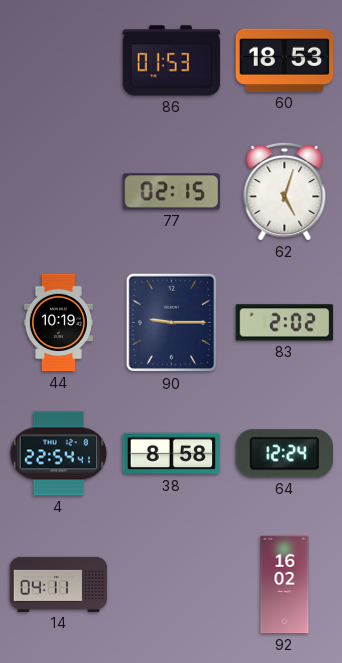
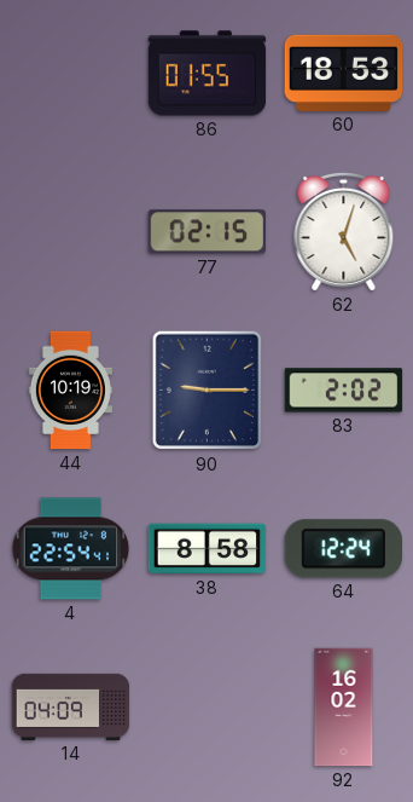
86: 01:53 -> 01:55 (208, 74)
14: 04:11 -> 04:09 (71, 706)
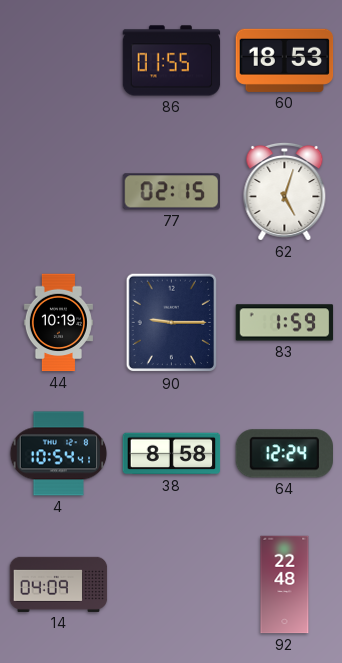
83: 2:02 -> 1:59 (285, 323)
4: 22:54 -> 10:54 (59, 454)
92: 16:02 -> 22:48 (285, 585)
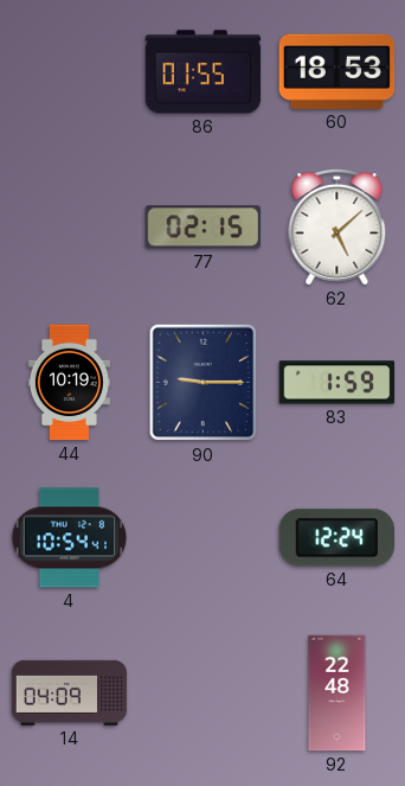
62: 5:03 -> 5:08 (337, 226)
38: 8:58 -> none (172, 454)
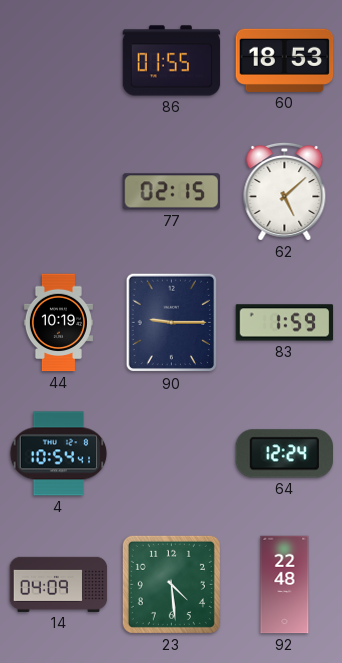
23: none -> 4:29 (171, 584)
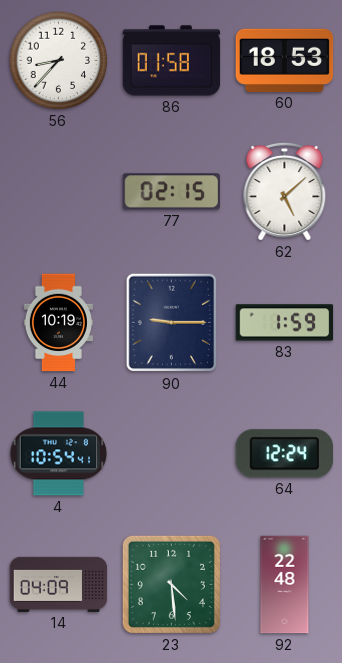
56: none -> 8:37 (59, 61)
86: 01:55 -> 01:58 (172, 61)
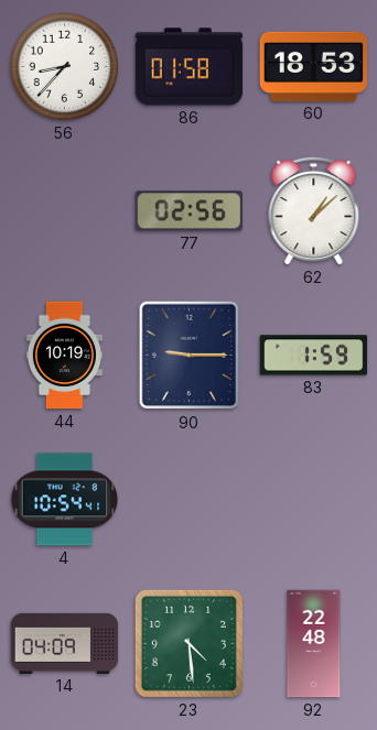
77: 02:15 -> 02:56 (188, 211)
62: 5:08 -> 1:08 (314, 210)
64: 12:24 -> none (284, 454)
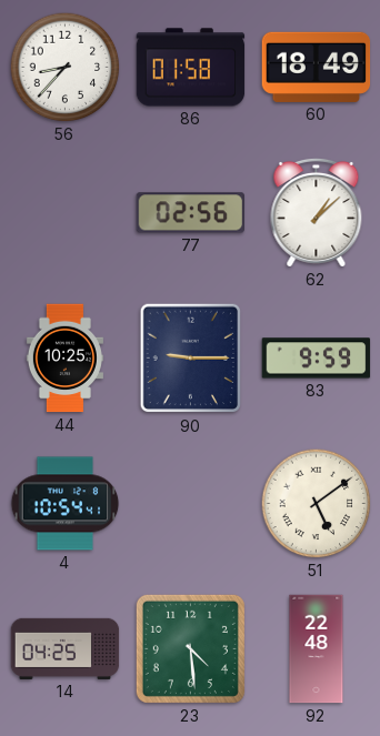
60: 18:53 -> 18:49 (317, 67)
44: 10:19 -> 10:25 (64, 359)
83: 1:59 -> 9:59 (317, 359)
51: none -> 5:09 (317, 504)
14: 04:09 -> 04:25 (66, 648)
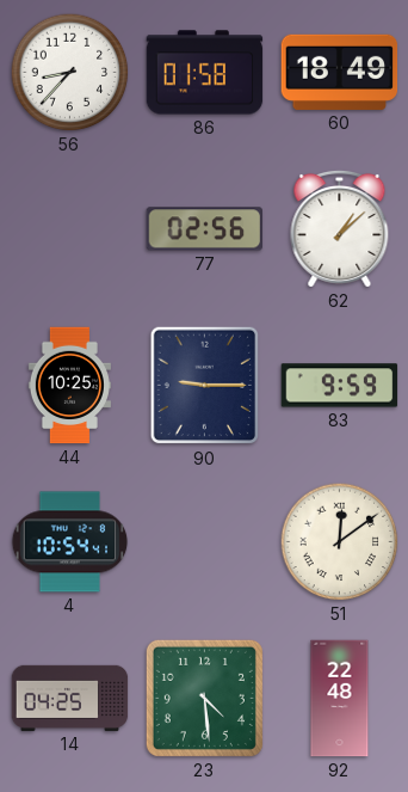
51: 5:09 -> 12:09 (340, 542)
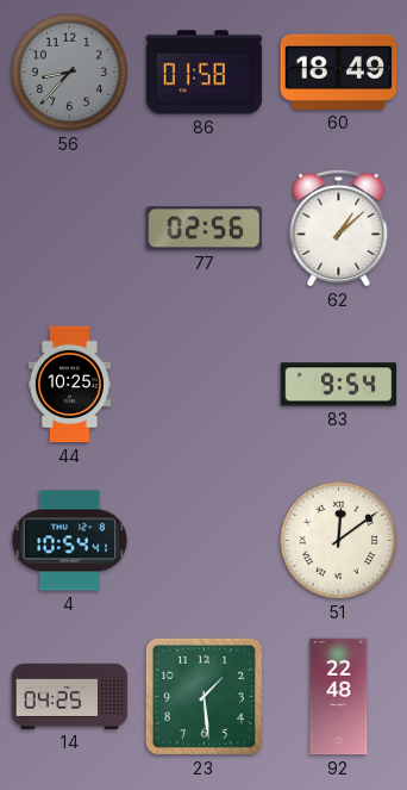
56 dial: white -> grey (70, 73)
90: 9:15 -> none (204, 386)
83: 9:59 -> 9:54 (339, 385)
23: 4:29 -> 1:29 (203, 696)
